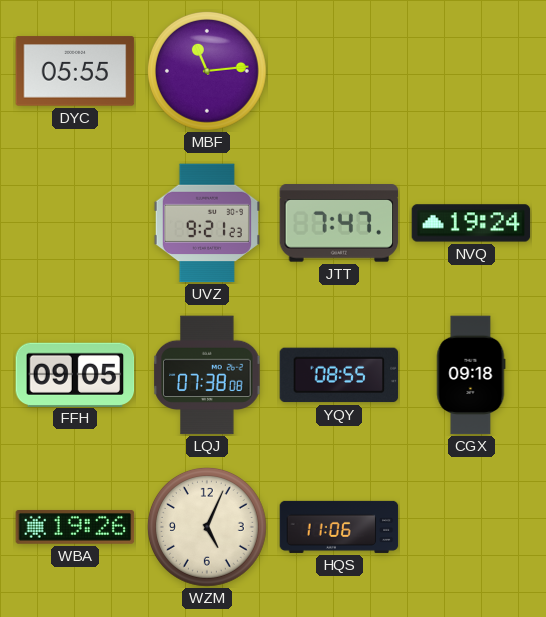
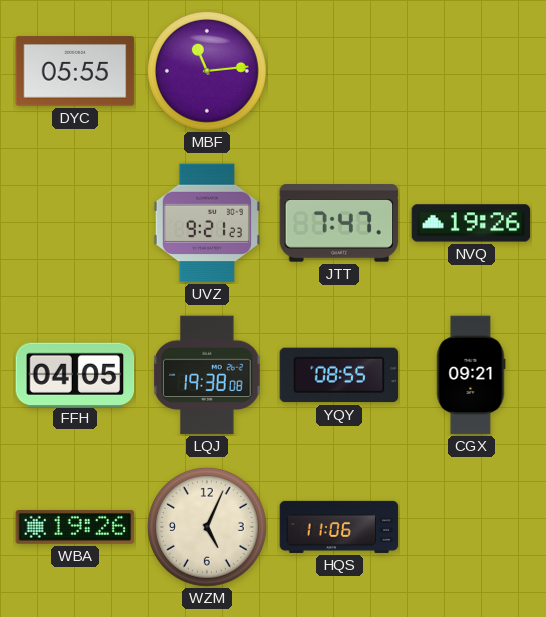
NVQ: 19:24 -> 19:26 (471, 223)
FFH: 09:05 -> 04:05 (75, 374)
LQJ: 07:38 -> 19:38 (207, 375)
CGX: 09:18 -> 09:21 (471, 375)
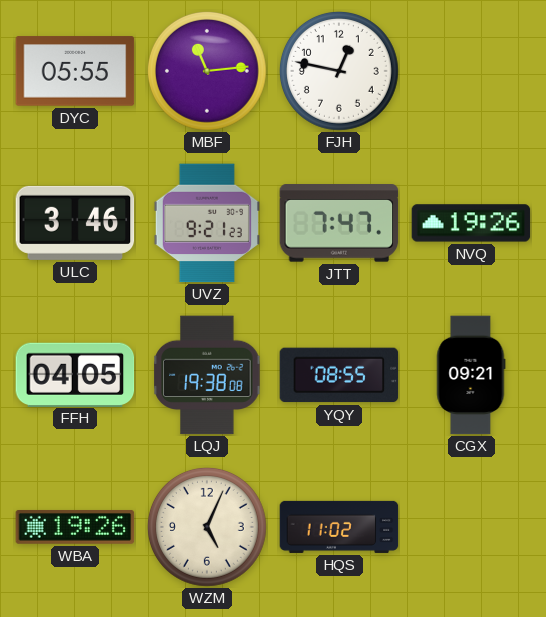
FJH: none -> 12:47 (339, 71)
ULC: none -> 3:46 (75, 223)
HQS: 11:06 -> 11:02 (339, 527)
